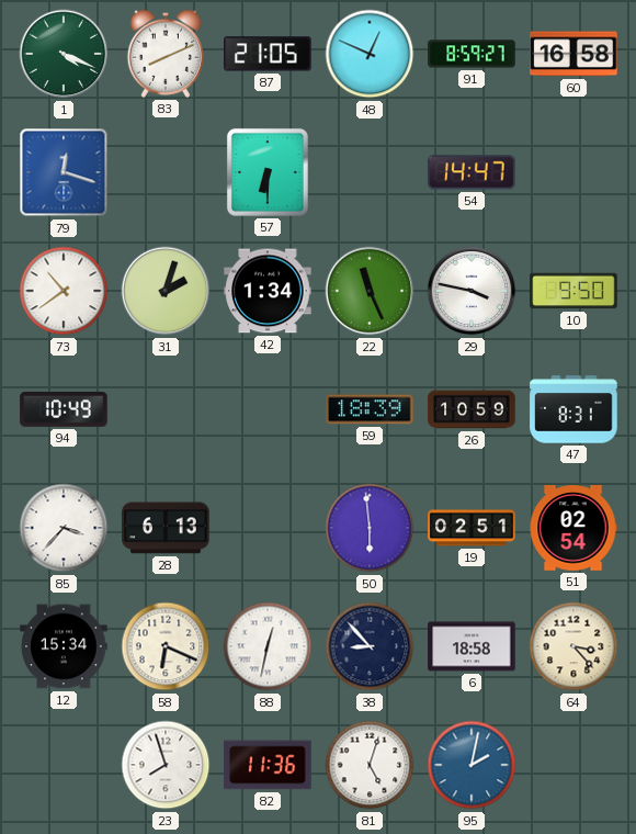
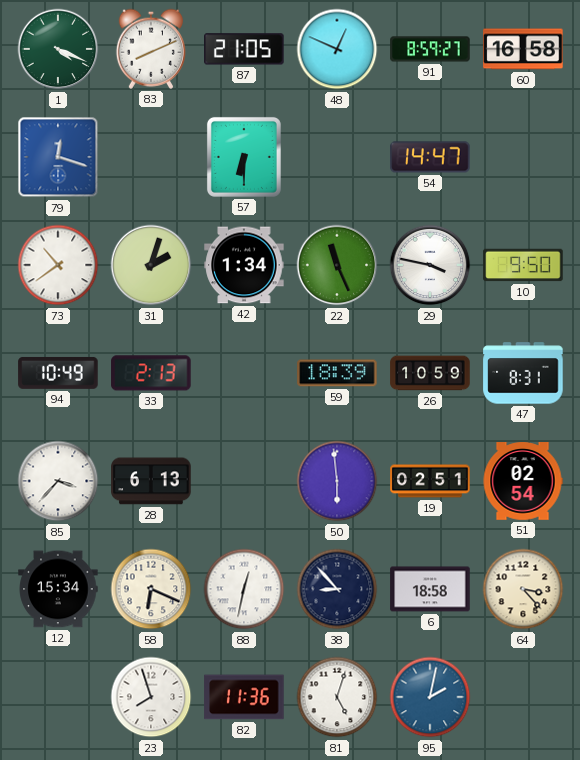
33: none -> 2:13 (151, 373)
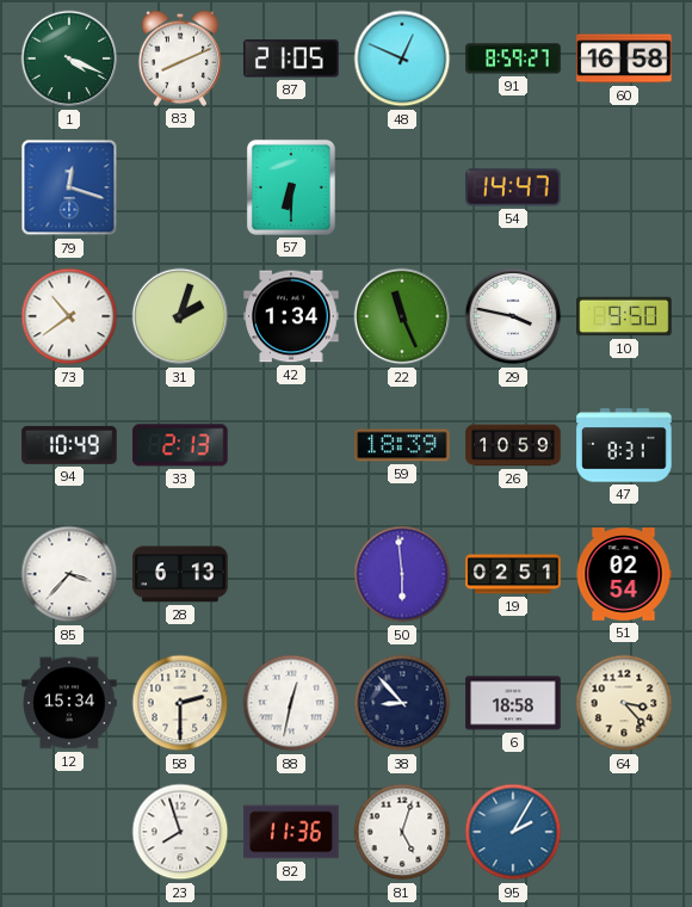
58: 6:19 -> 2:30 (180, 703)
95: 2:02 -> 2:05 (513, 832)
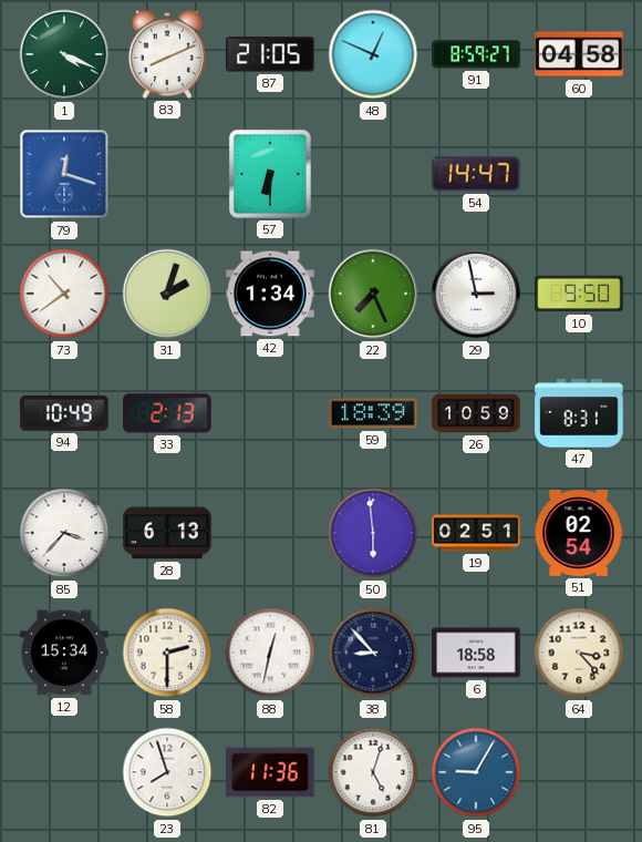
60: 16:58 -> 04:58 (579, 54)
22: 11:26 -> 7:26 (373, 294)
29: 3:47 -> 2:58 (476, 294)
95: 2:05 -> 9:05 (476, 772)
